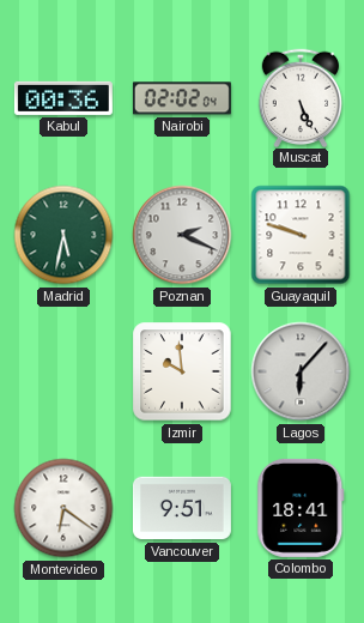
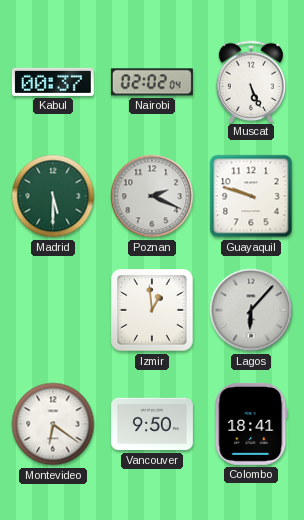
Kabul: 00:36 -> 00:37 (53, 82)
Madrid: 5:32 -> 5:30 (53, 196)
Izmir: 9:59 -> 12:59 (152, 310)
Vancouver: 9:51 -> 9:50 (152, 424)
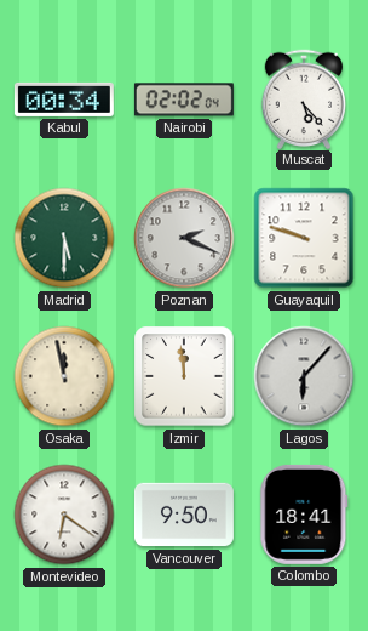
Kabul: 00:37 -> 00:34 (64, 100)
Muscat: 5:26 -> 5:23 (303, 98)
Osaka: none -> 11:58 (64, 376)
Izmir: 12:59 -> 11:59 (184, 376)
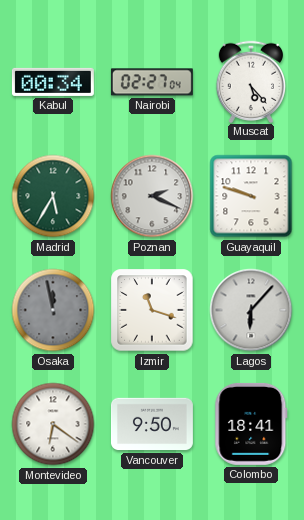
Nairobi: 02:02 -> 02:27 (152, 82)
Madrid: 5:30 -> 5:35 (53, 196)
Osaka dial: cream -> grey (53, 310)
Izmir: 11:59 -> 11:18 (152, 310)
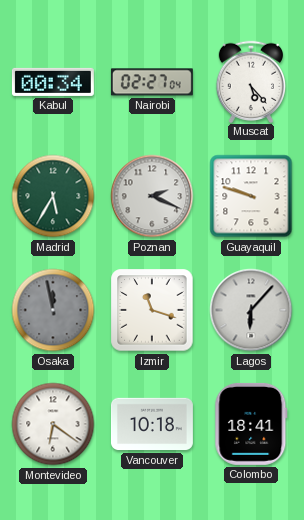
Vancouver: 9:50 -> 10:18 (152, 424)
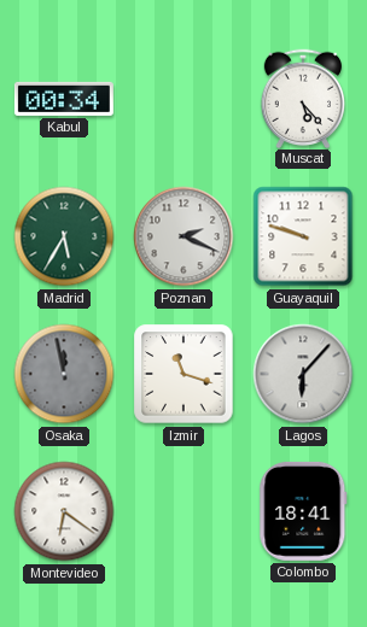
Nairobi: 02:27 -> none (152, 82)
Vancouver: 10:18 -> none (152, 424)
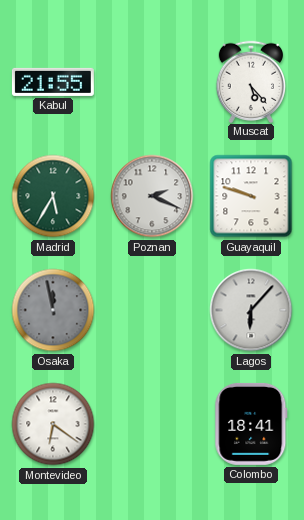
Kabul: 00:34 -> 21:55 (53, 82)
Izmir: 11:18 -> none (183, 374)
